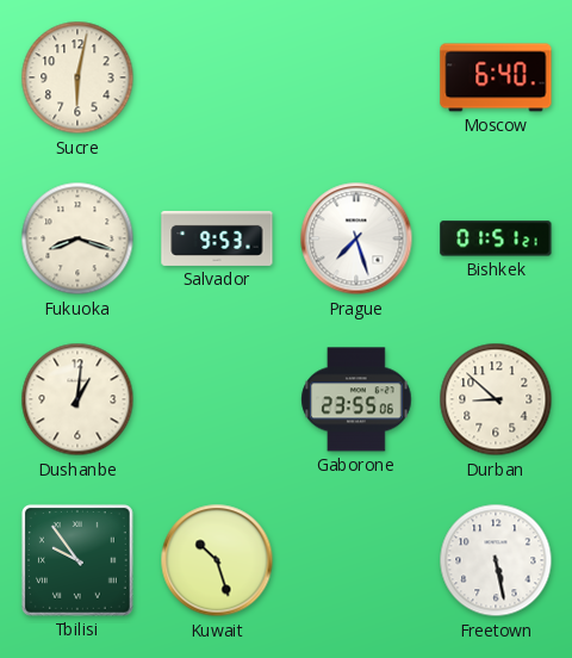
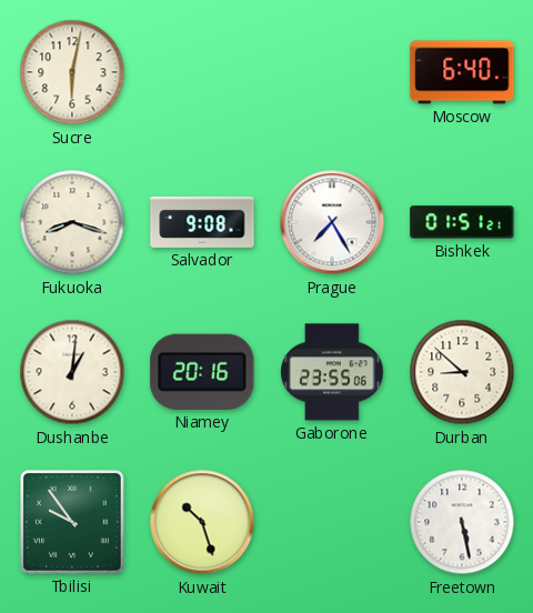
Salvador: 9:53 -> 9:08 (202, 222)
Prague: 7:27 -> 7:25 (332, 222)
Niamey: none -> 20:16 (202, 372)
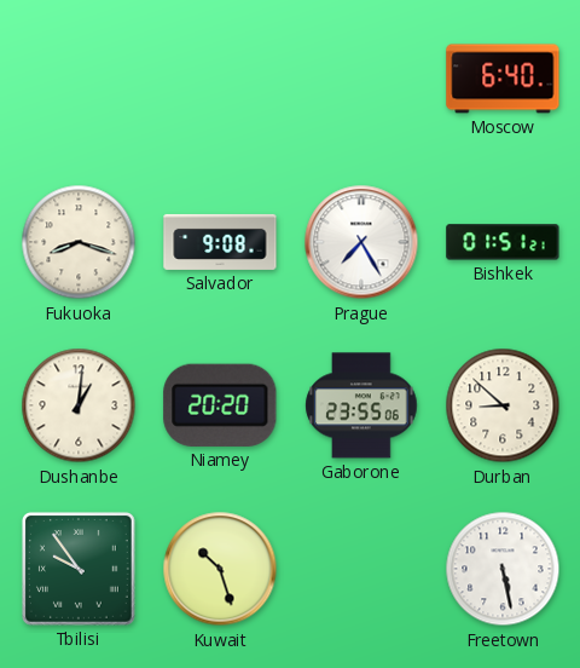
Sucre: 6:02 -> none (72, 72)
Niamey: 20:16 -> 20:20 (220, 405)
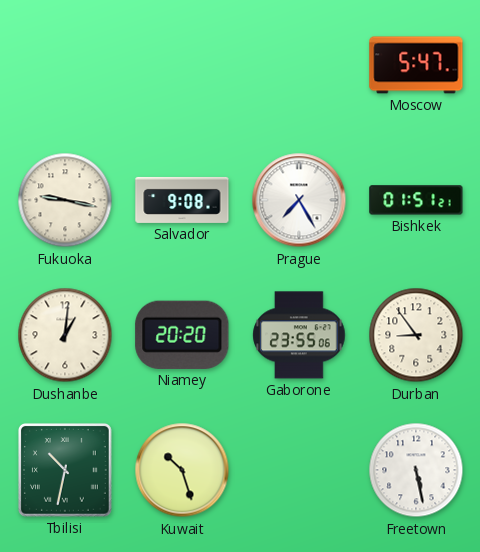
Moscow: 6:40 -> 5:47 (416, 65)
Fukuoka: 8:18 -> 9:17 (65, 200)
Durban: 8:52 -> 8:54 (416, 335)
Tbilisi: 9:54 -> 10:32 (65, 470)
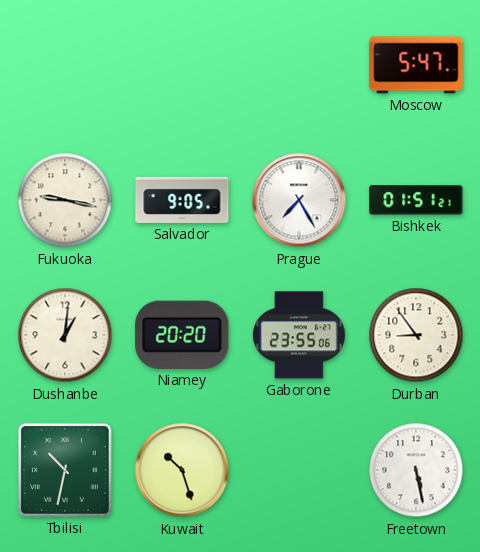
Salvador: 9:08 -> 9:05 (182, 200)
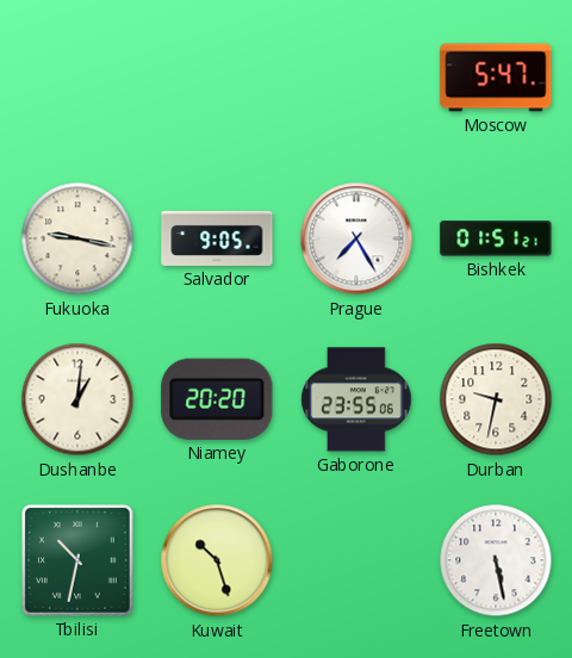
Durban: 8:54 -> 9:32 (496, 399)
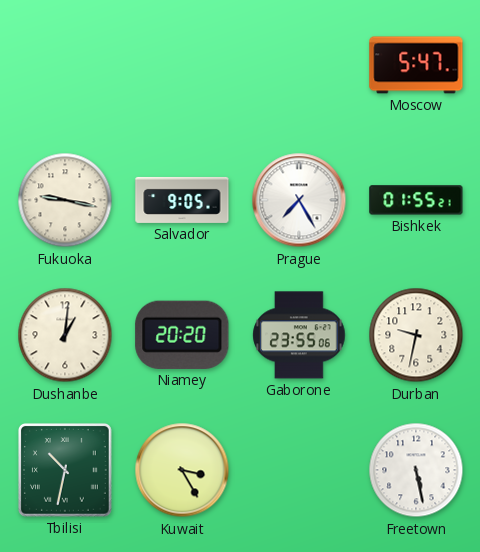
Bishkek: 01:51 -> 01:55 (416, 200)
Kuwait: 10:27 -> 3:25 (182, 470)
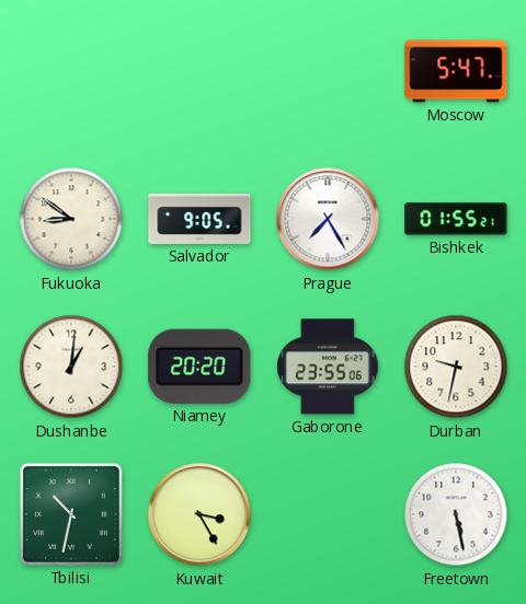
Fukuoka: 9:17 -> 8:51 (71, 219)
